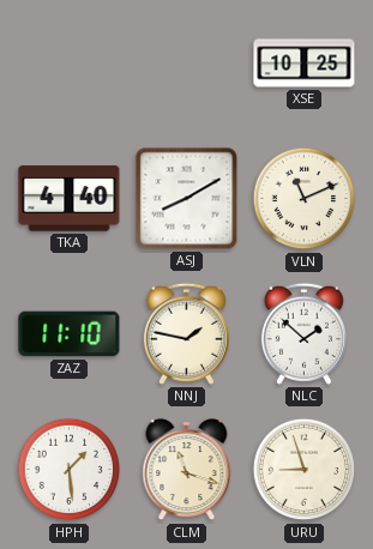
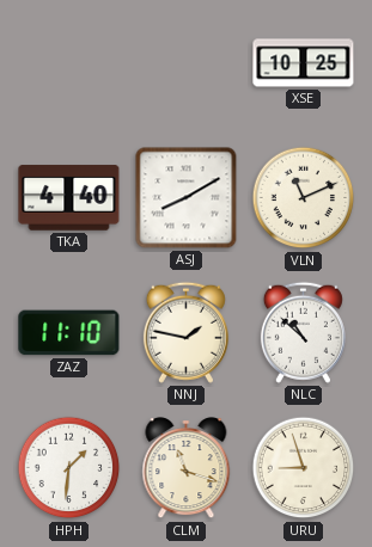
NLC: 1:52 -> 10:52 (303, 332)
HPH: 1:29 -> 1:31 (69, 468)
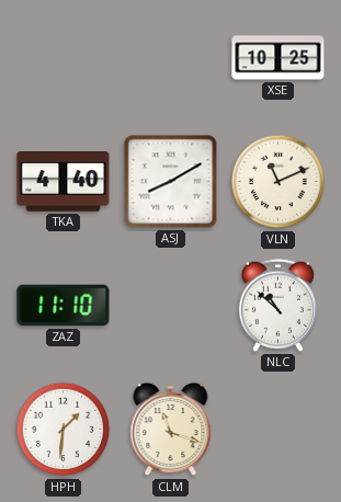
NNJ: 1:47 -> none (185, 332)
URU: 8:57 -> none (304, 468)
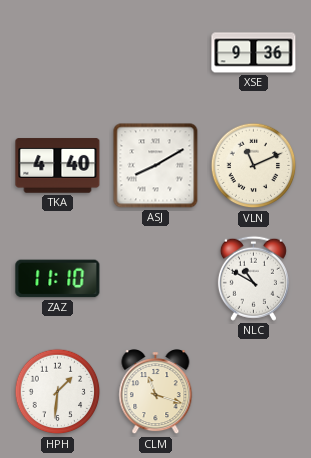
XSE: 10:25 -> 9:36 (254, 53)
NLC: 10:52 -> 10:50 (253, 278)
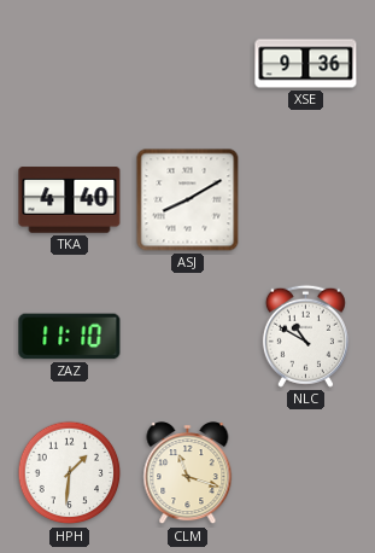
VLN: 11:11 -> none (254, 166)
